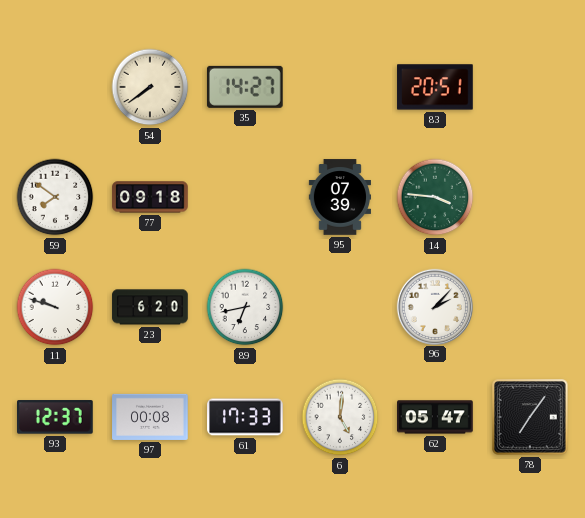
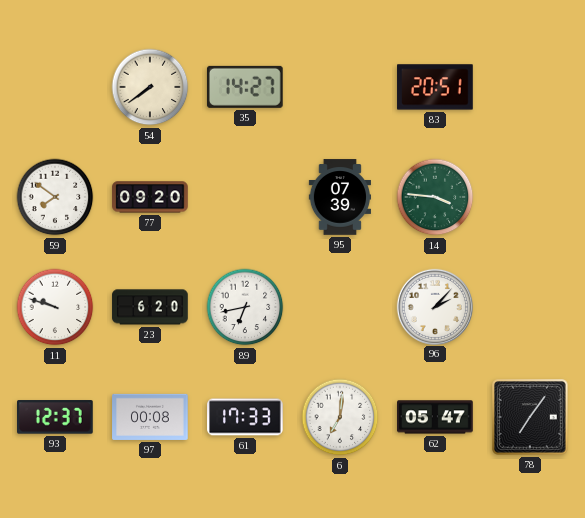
77: 09:18 -> 09:20 (150, 197)
6: 5:01 -> 7:01 (340, 417)
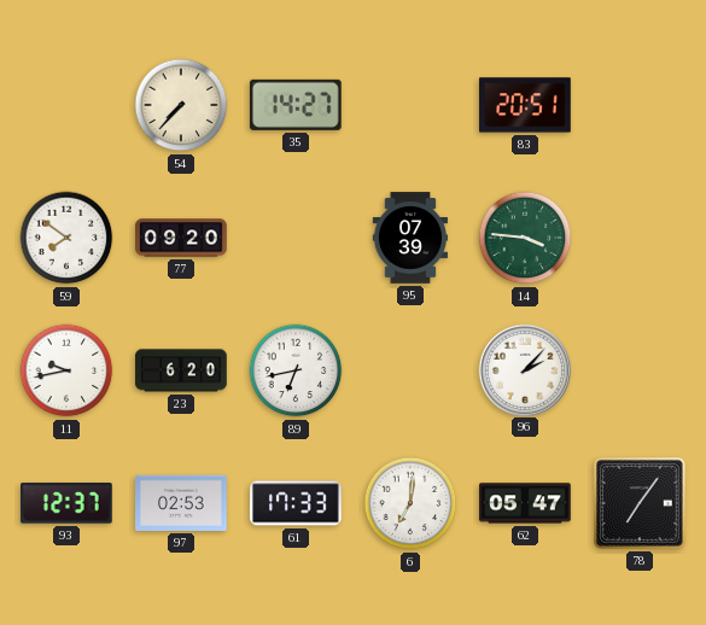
54: 7:39 -> 7:37 (181, 105)
11: 9:48 -> 9:43 (66, 370)
97: 00:08 -> 02:53 (181, 503)
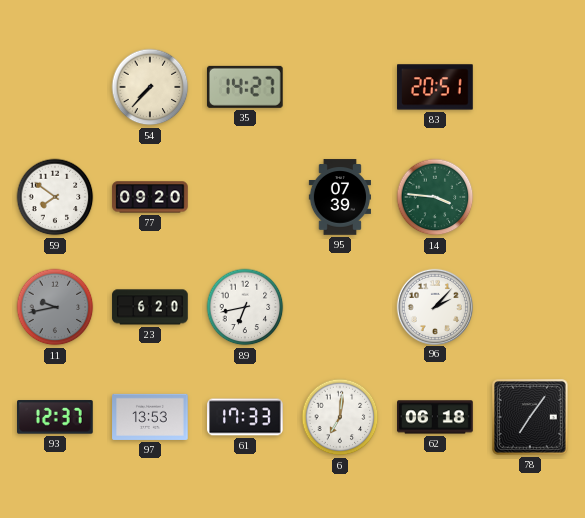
11 dial: white -> grey (55, 307)
97: 02:53 -> 13:53 (150, 417)
62: 05:47 -> 06:18 (435, 417)
